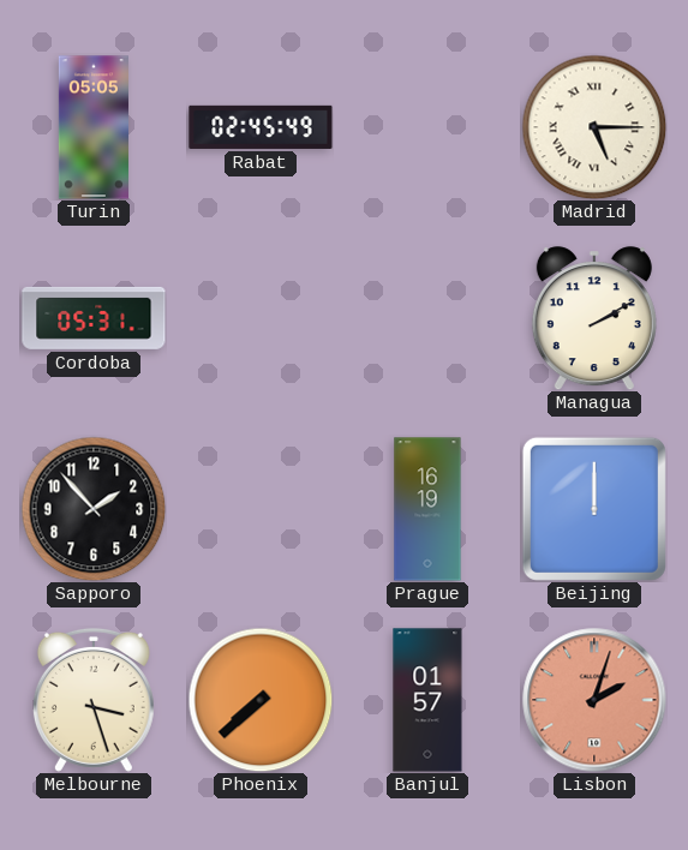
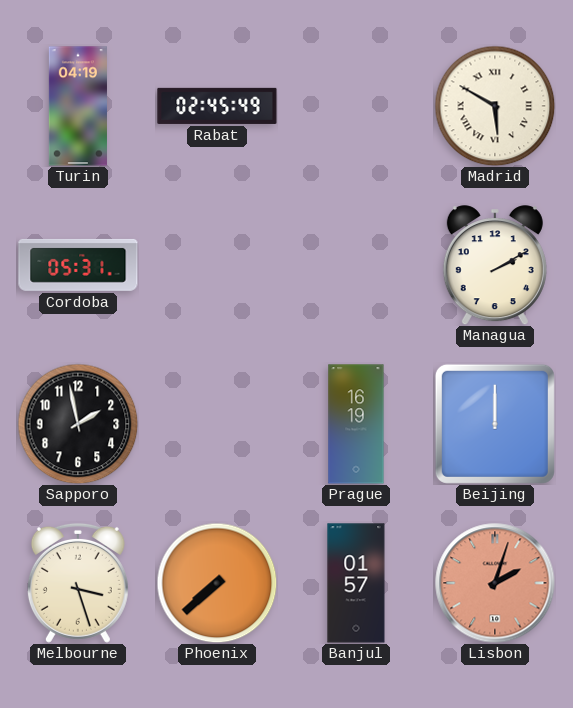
Turin: 05:05 -> 04:19 (78, 106)
Madrid: 5:15 -> 5:50 (495, 106)
Sapporo: 1:53 -> 1:58 (78, 424)
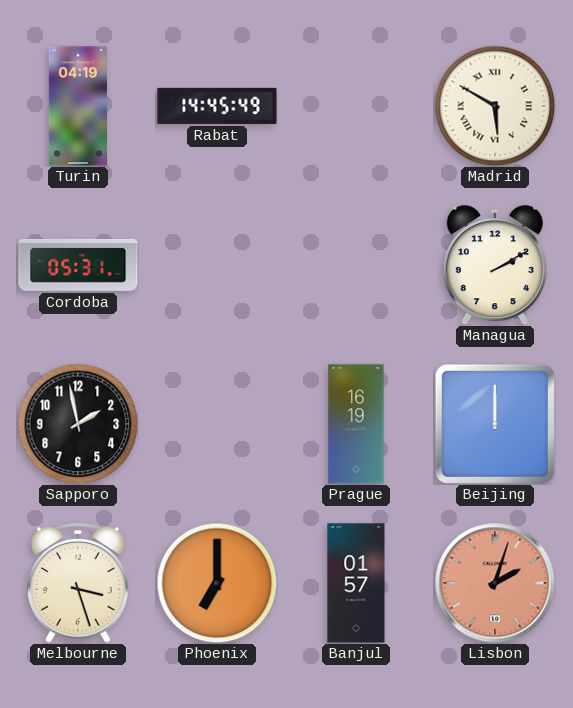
Rabat: 02:45 -> 14:45 (217, 106)
Phoenix: 7:38 -> 7:00 (217, 583)
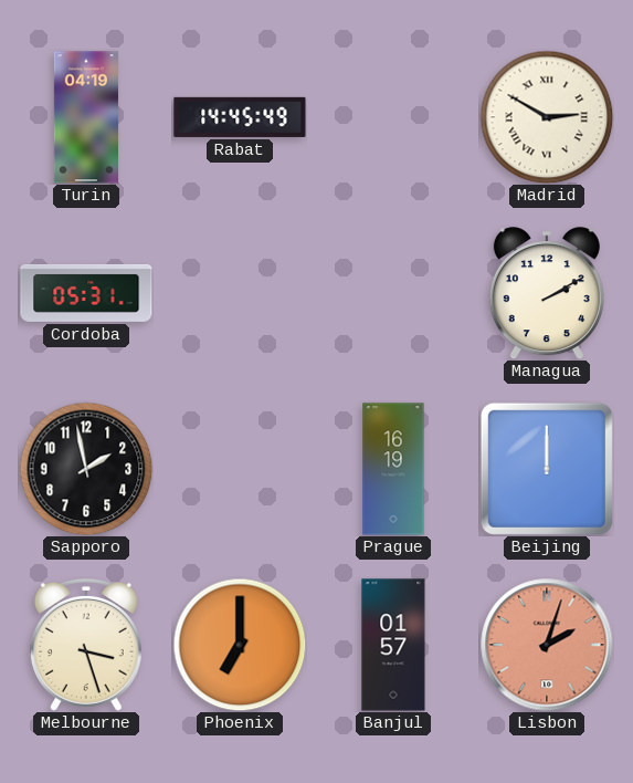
Madrid: 5:50 -> 2:50 (547, 117)
